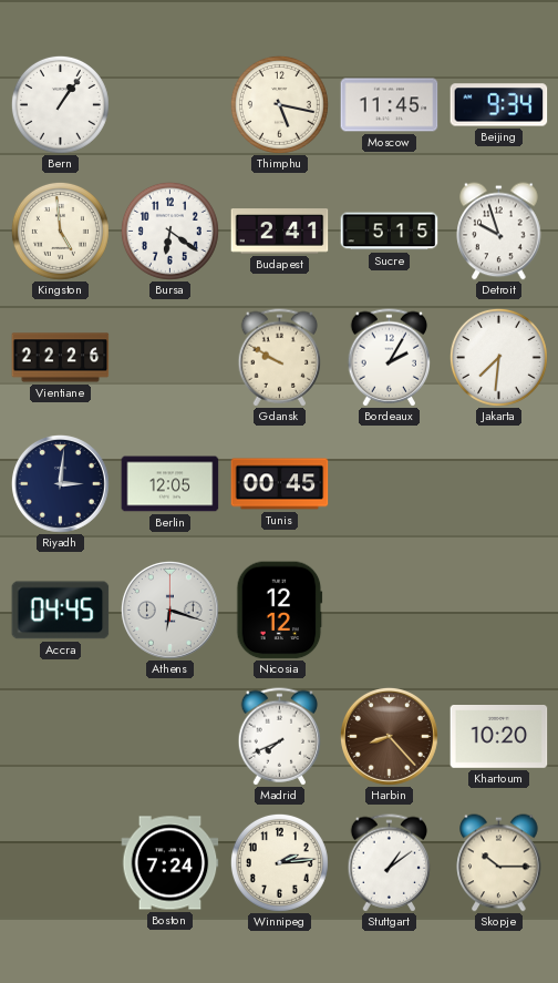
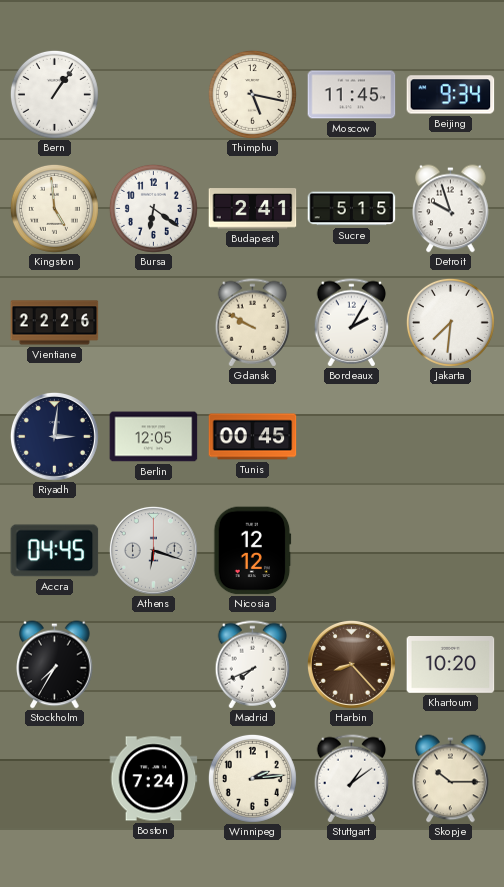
Stockholm: none -> 7:35 (55, 665)
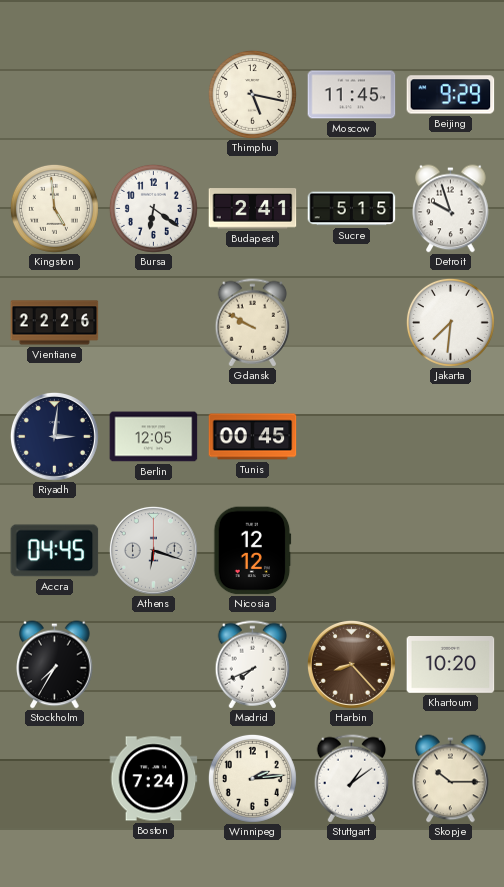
Bern: 1:06 -> none (54, 94)
Beijing: 9:34 -> 9:29 (451, 95)
Bordeaux: 2:05 -> none (352, 323)
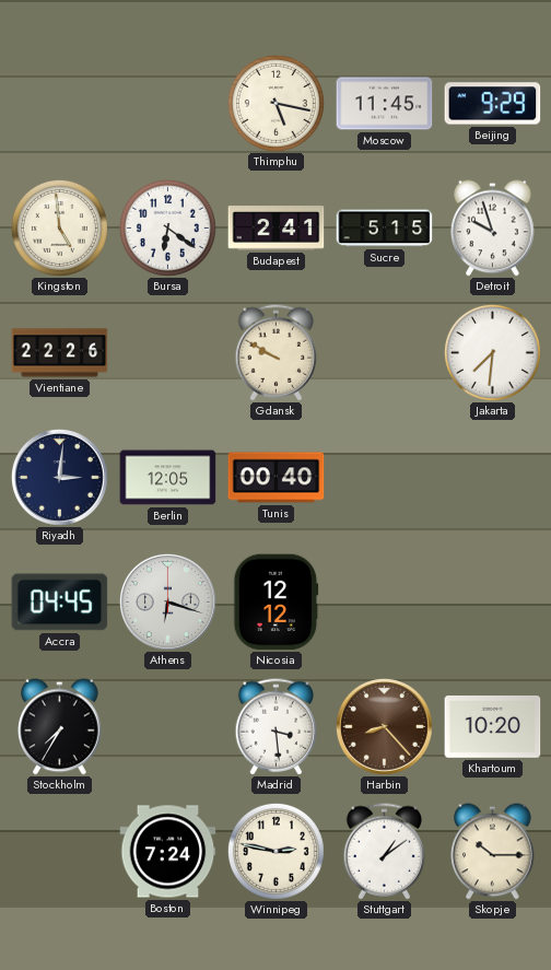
Tunis: 00:45 -> 00:40 (277, 478)
Madrid: 7:41 -> 3:29 (277, 727)
Winnipeg: 2:14 -> 2:47 (275, 851)
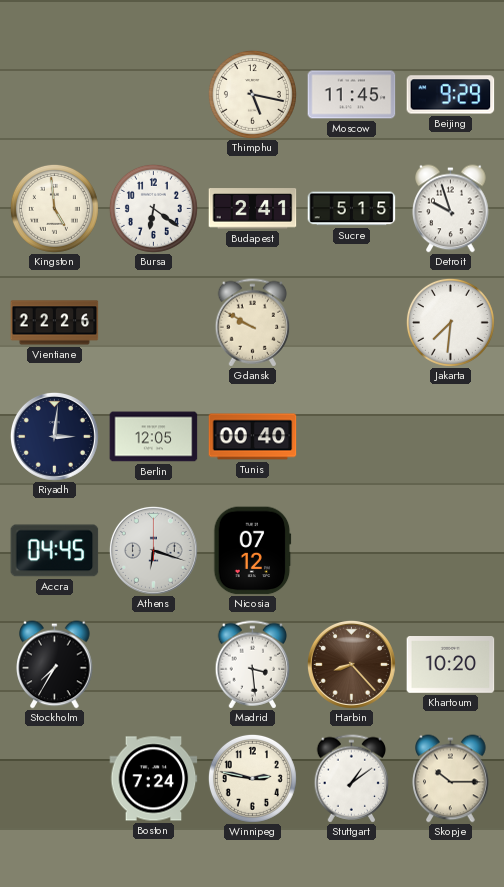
Nicosia: 12:12 -> 07:12 (253, 551)
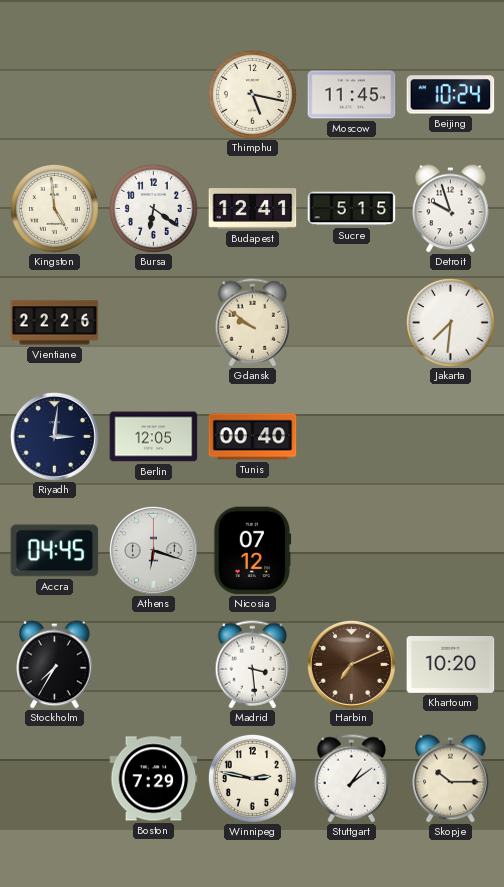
Beijing: 9:29 -> 10:24 (451, 95)
Budapest: 2:41 -> 12:41 (253, 209)
Gdansk: 9:50 -> 9:51 (253, 323)
Harbin: 8:23 -> 7:11 (351, 664)
Boston: 7:24 -> 7:29 (154, 779)
